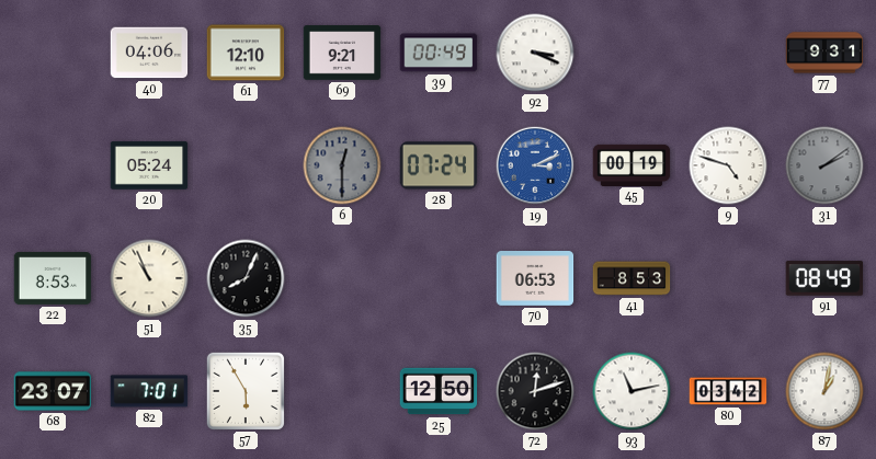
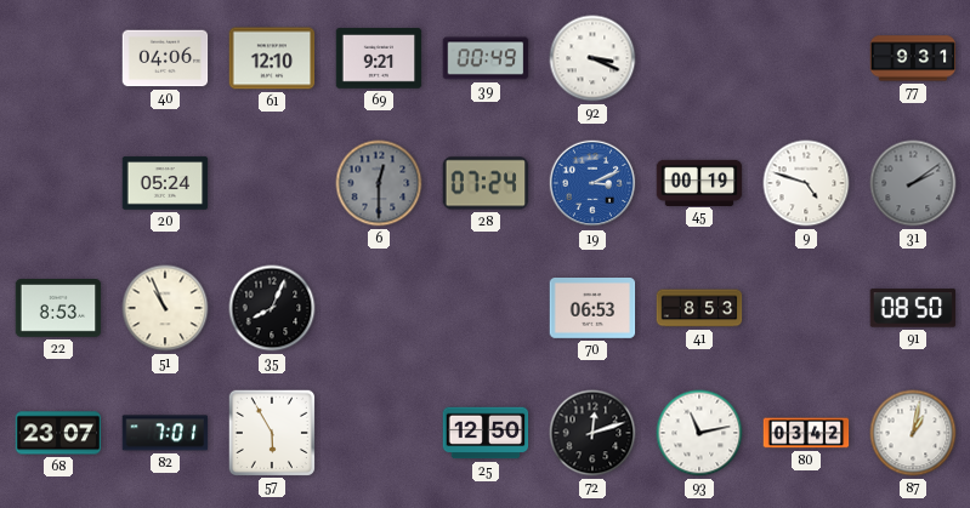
91: 08:49 -> 08:50 (913, 308)
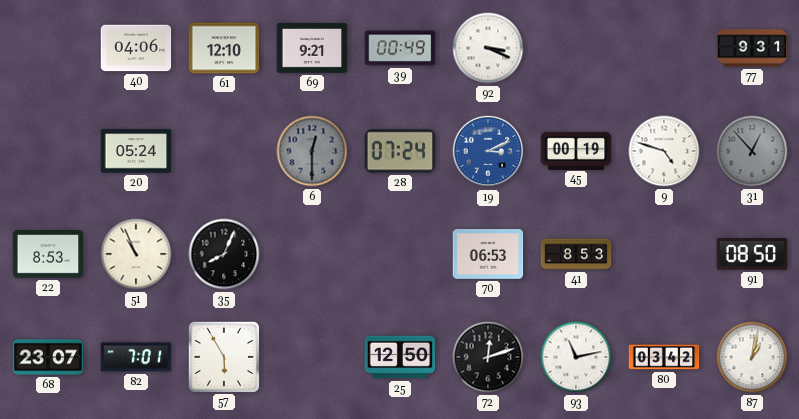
31: 2:09 -> 12:53 (752, 151)
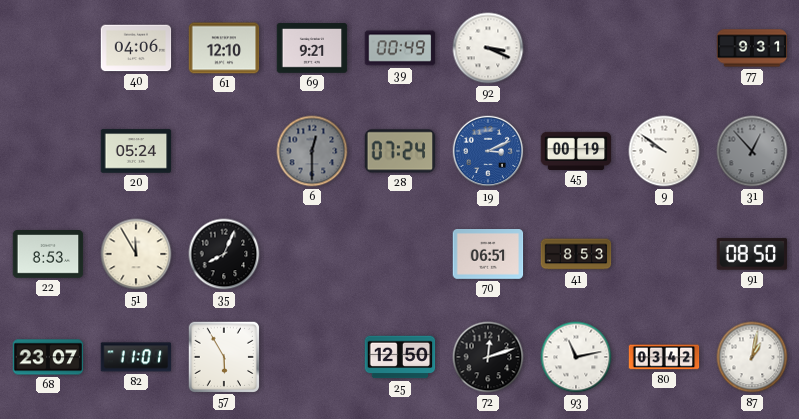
9: 4:48 -> 9:51 (664, 151)
51: 10:56 -> 11:55 (136, 254)
70: 06:53 -> 06:51 (488, 255)
82: 7:01 -> 11:01 (136, 357)
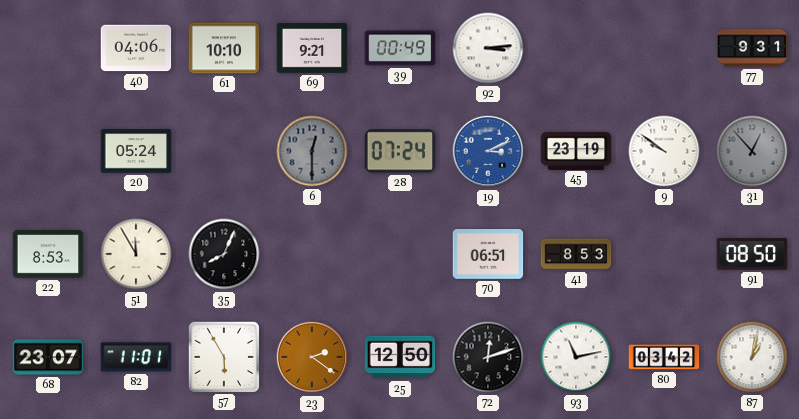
61: 12:10 -> 10:10 (224, 48)
92: 3:19 -> 3:14 (488, 48)
45: 00:19 -> 23:19 (576, 150)
23: none -> 2:21 (312, 357)
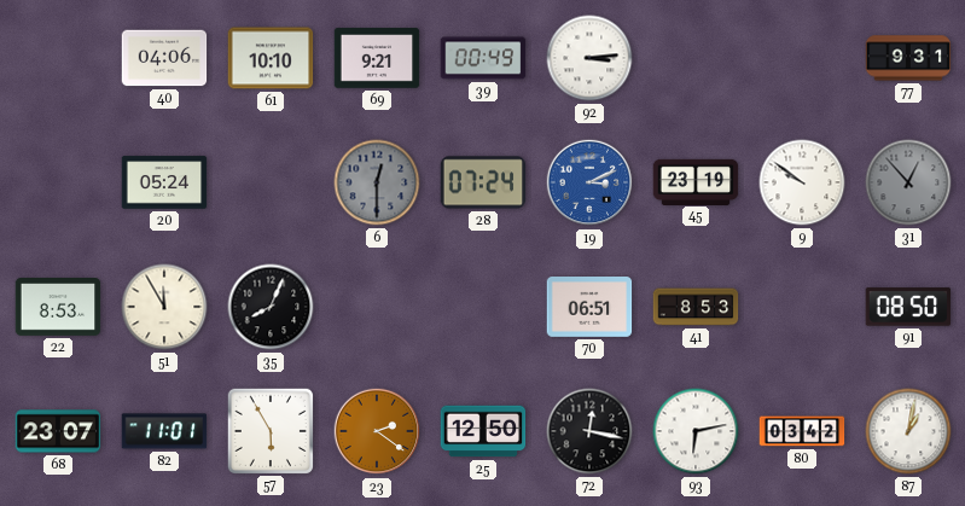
72: 12:12 -> 12:17 (589, 431)
93: 11:13 -> 6:13 (696, 431)
